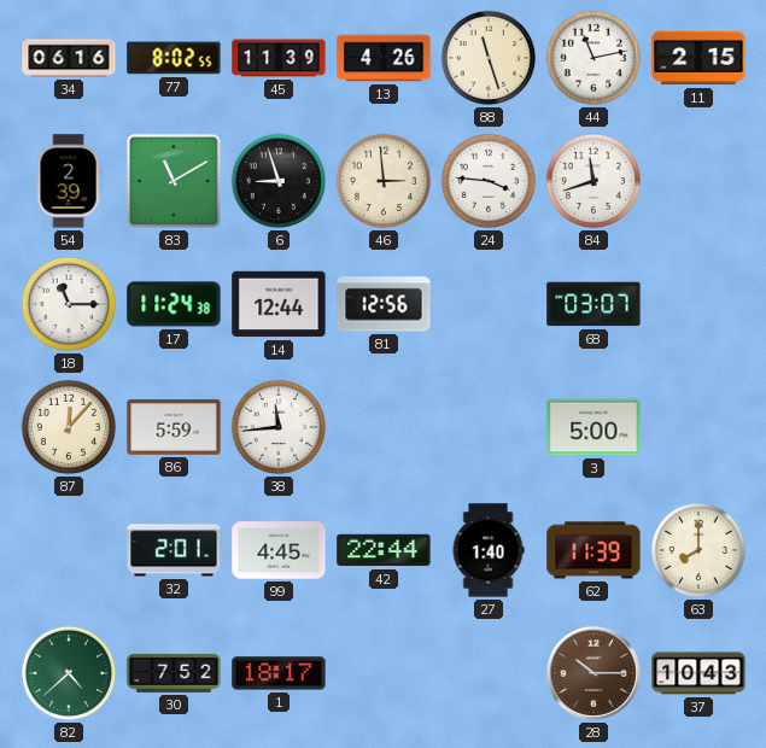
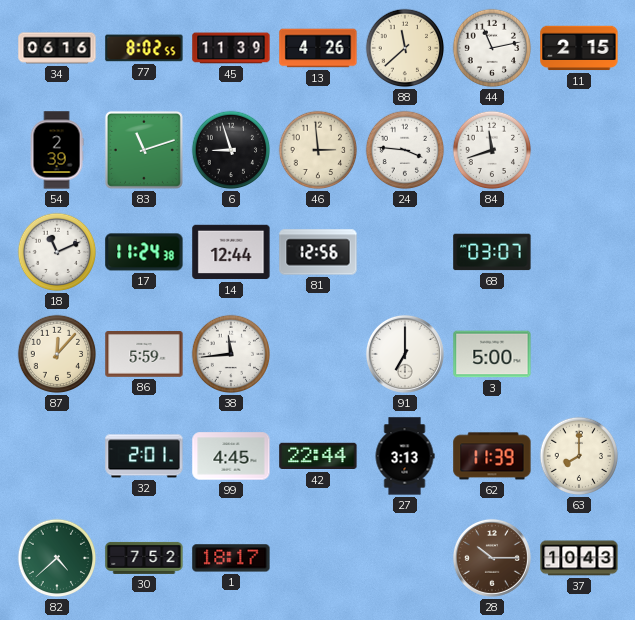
88: 11:27 -> 11:38 (405, 48)
83: 11:10 -> 11:12 (144, 150)
18: 11:15 -> 11:11 (57, 252)
91: none -> 7:00 (405, 354)
27: 1:40 -> 3:13 (405, 456)
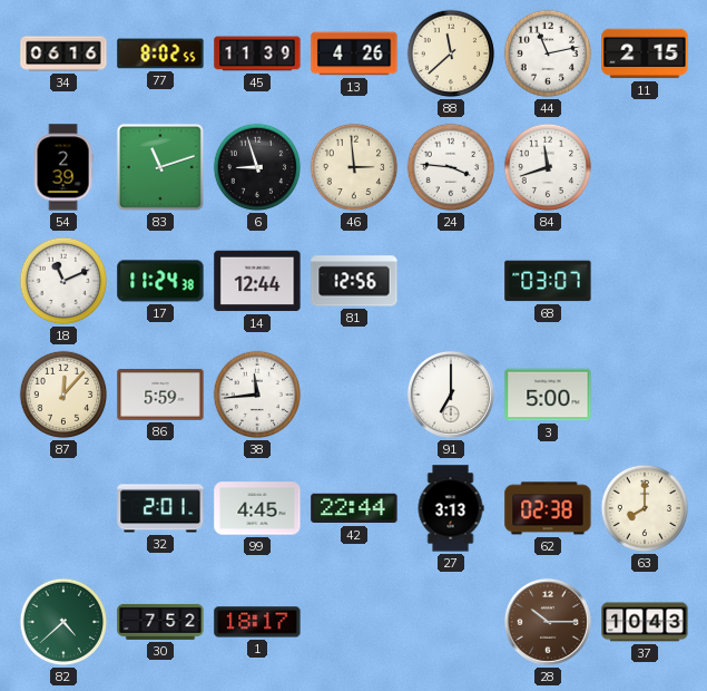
62: 11:39 -> 02:38 (548, 508)
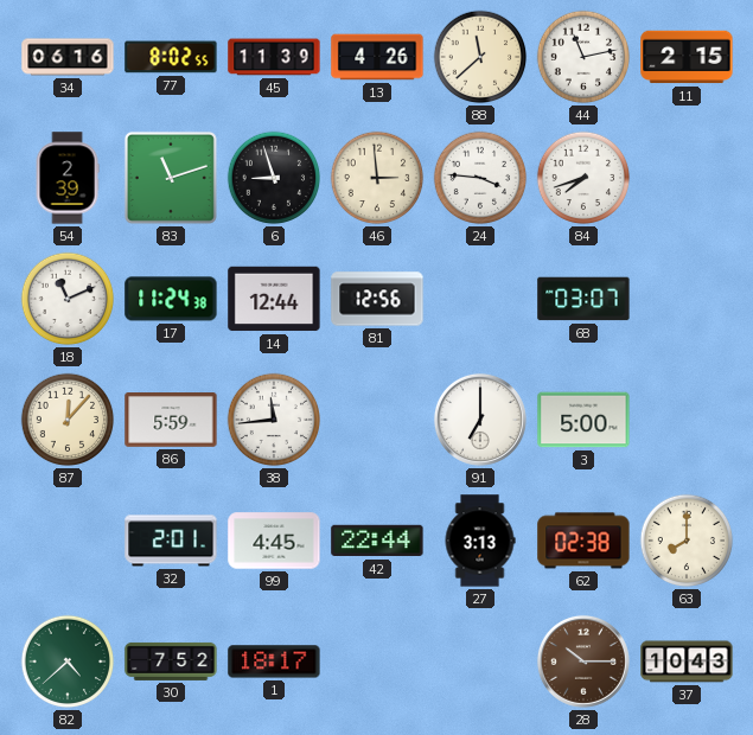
84: 11:42 -> 7:42 (583, 178)
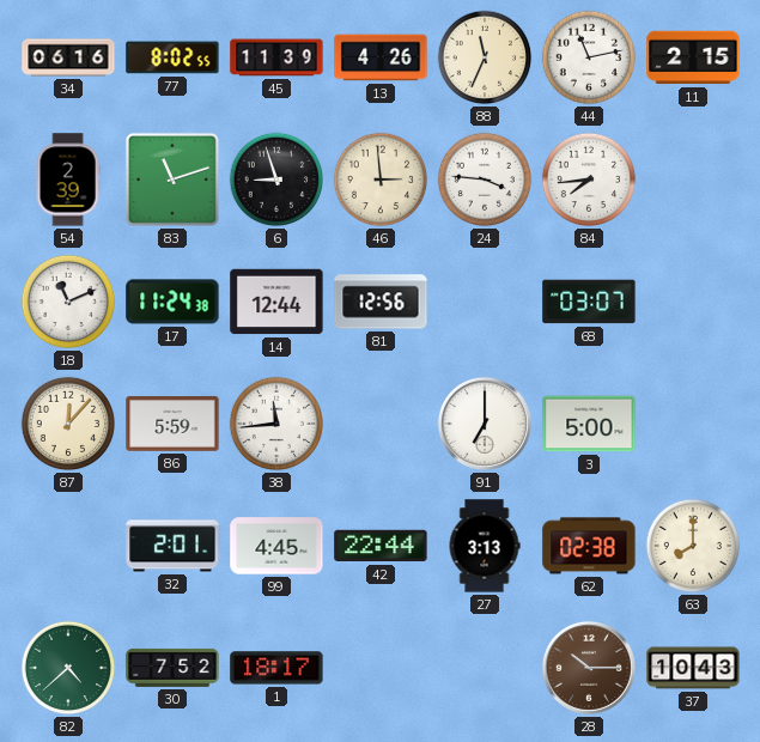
88: 11:38 -> 11:34 (485, 57)
84: 7:42 -> 7:44 (589, 180)
